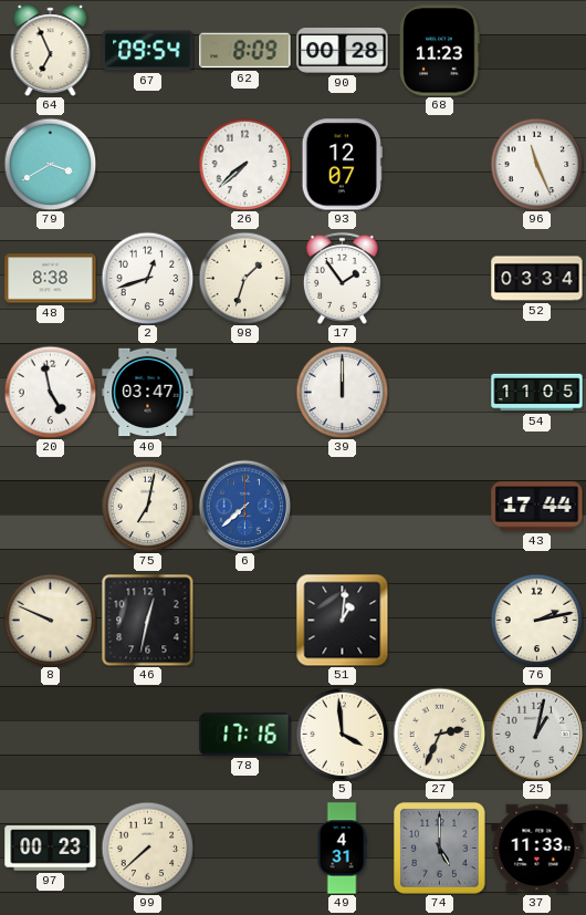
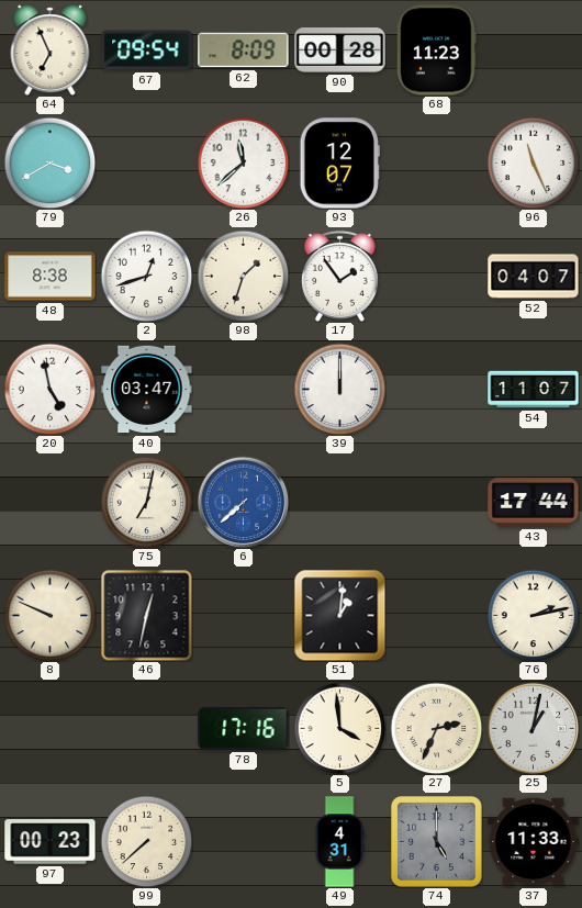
26: 7:38 -> 11:38 (243, 162)
52: 03:34 -> 04:07 (534, 277)
54: 11:05 -> 11:07 (534, 390)
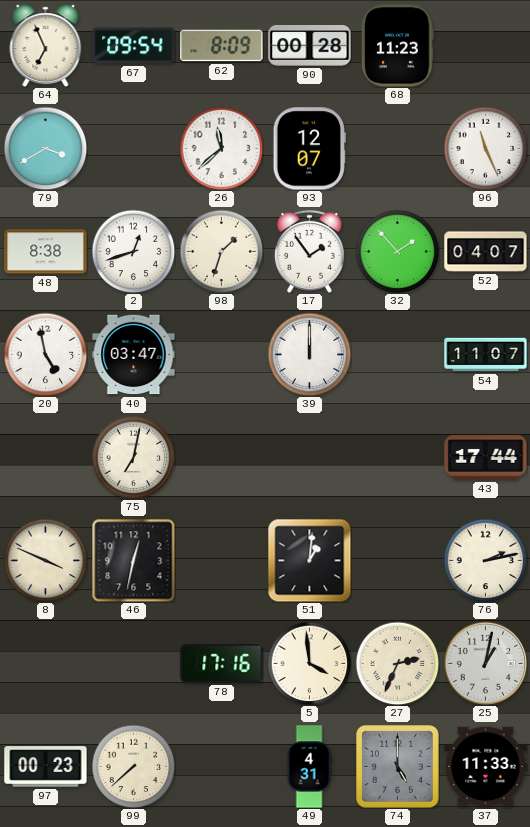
32: none -> 1:53 (397, 251)
6: 7:38 -> none (243, 502)
8: 9:49 -> 3:49 (45, 560)
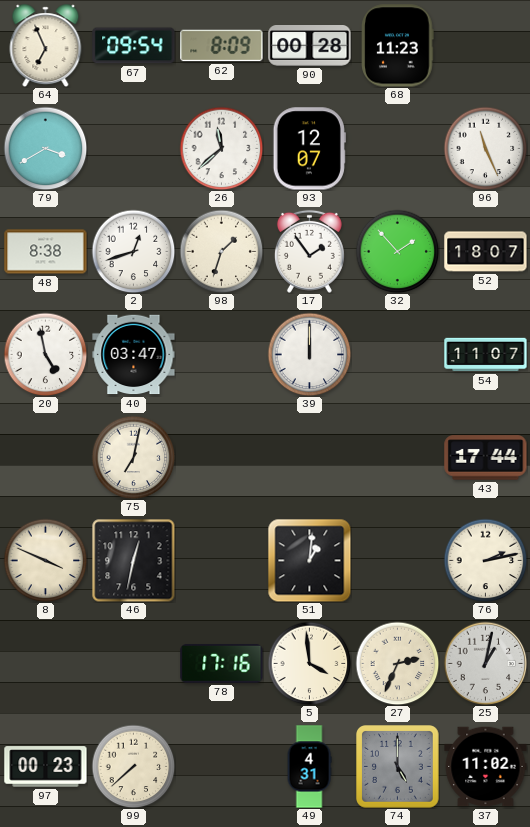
52: 04:07 -> 18:07 (486, 252)
37: 11:33 -> 11:02 (486, 767)
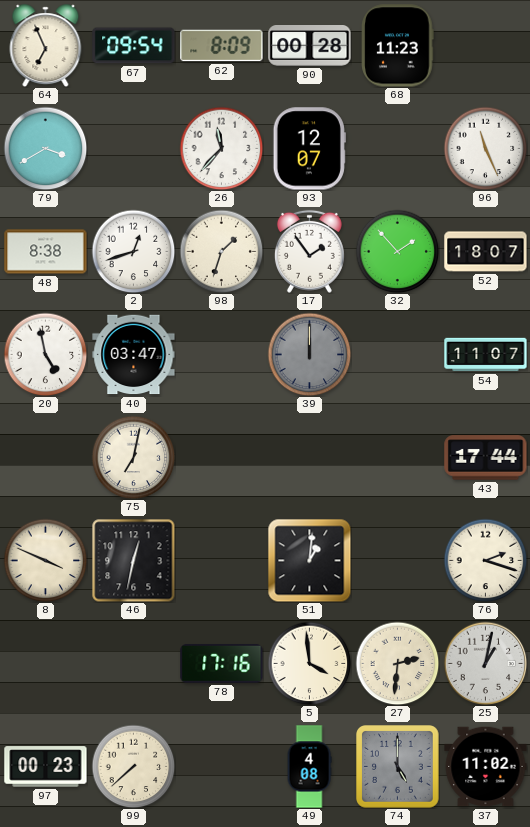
26: 11:38 -> 11:37 (221, 148)
39 dial: white -> grey (309, 354)
76: 2:13 -> 2:18 (485, 560)
27: 2:34 -> 2:31 (397, 663)
49: 4:31 -> 4:08 (309, 767)
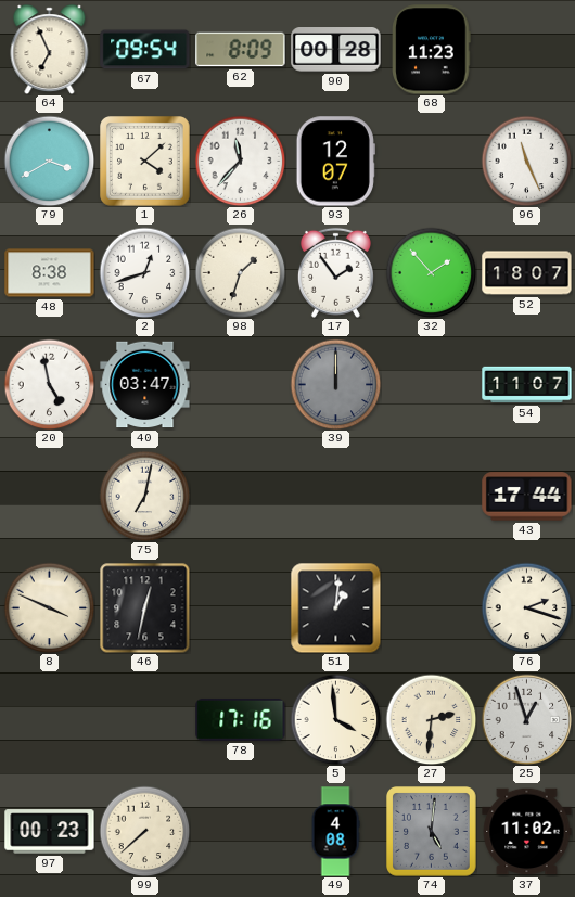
1: none -> 4:08 (145, 162)
25: 1:02 -> 12:57 (526, 719)
74: 5:00 -> 5:01 (432, 832)
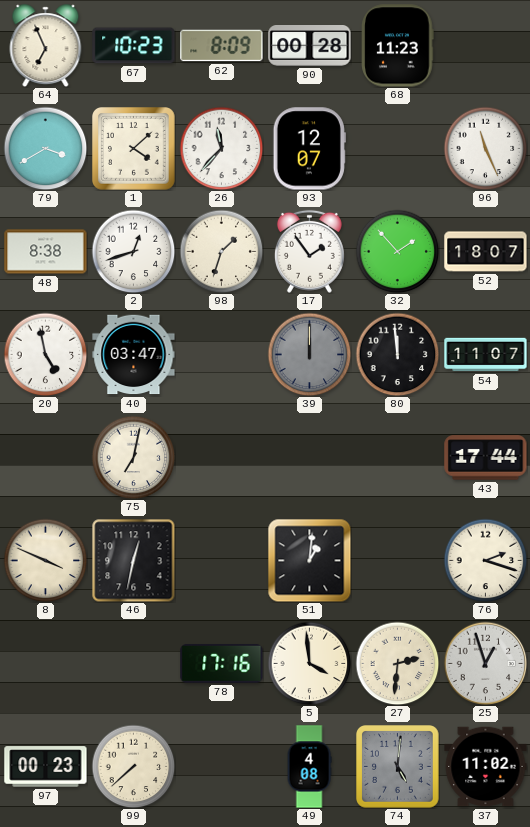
67: 09:54 -> 10:23 (134, 46)
80: none -> 11:59 (397, 354)
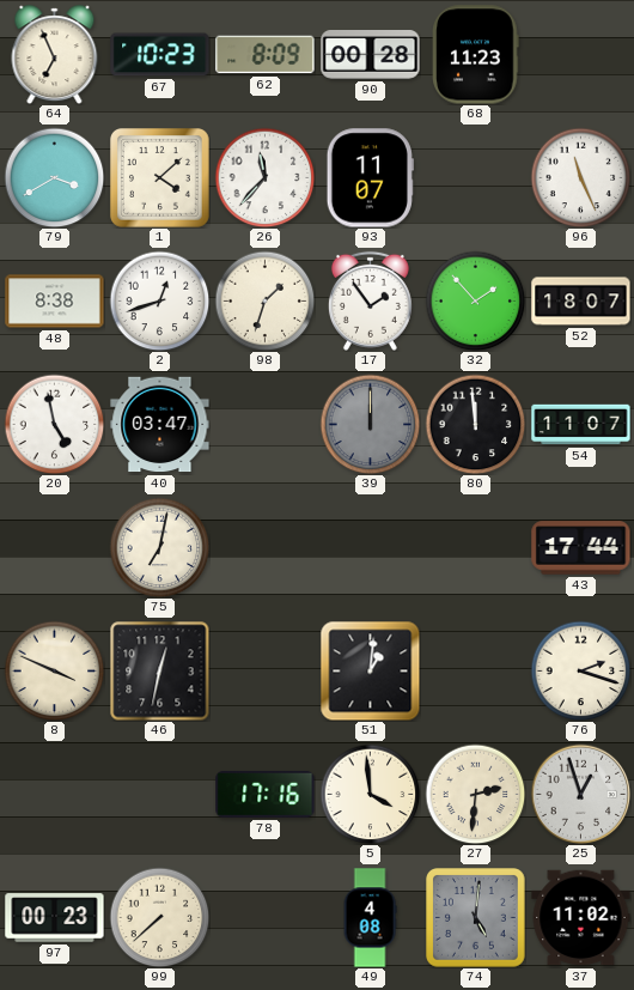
93: 12:07 -> 11:07 (370, 178)
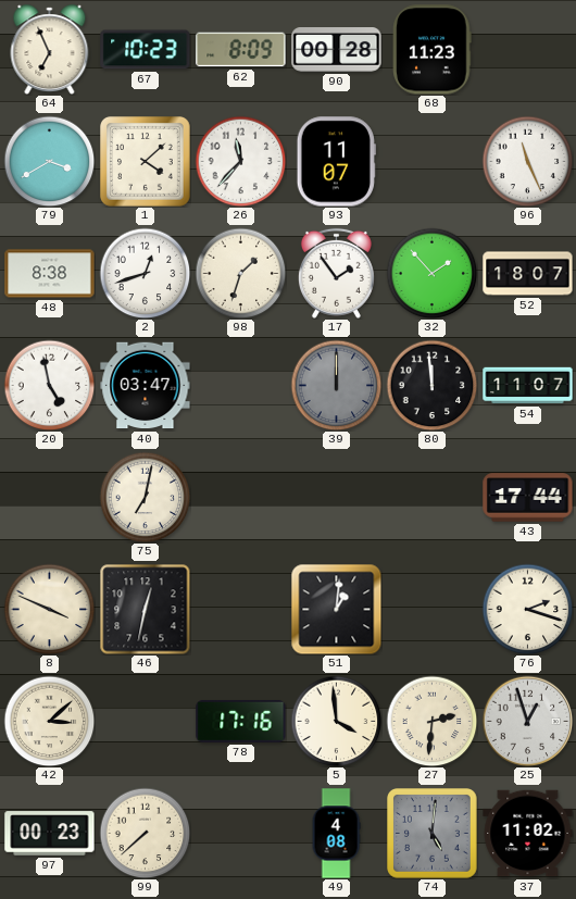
42: none -> 3:08 (49, 721)
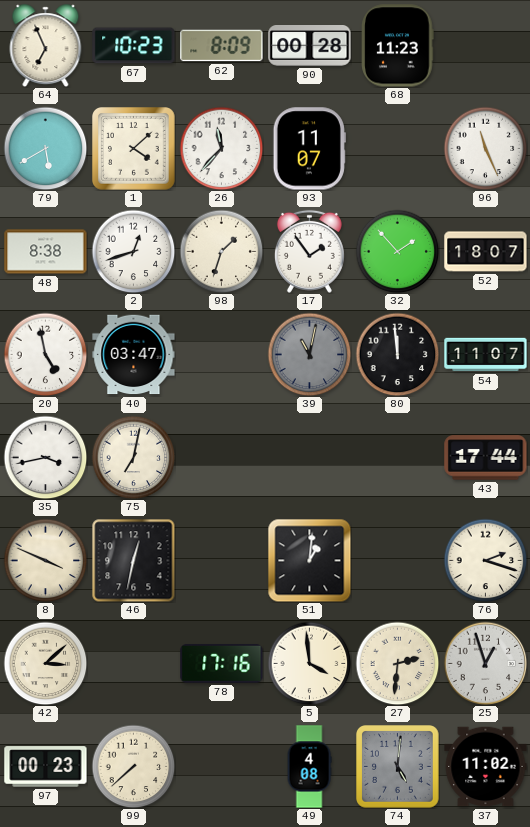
79: 3:40 -> 5:40 (45, 148)
39: 12:00 -> 11:02 (309, 354)
35: none -> 3:43 (45, 457)
